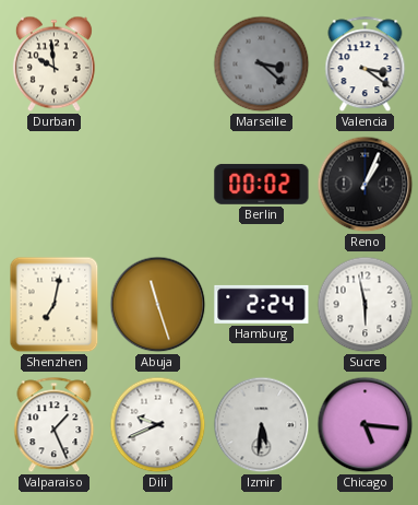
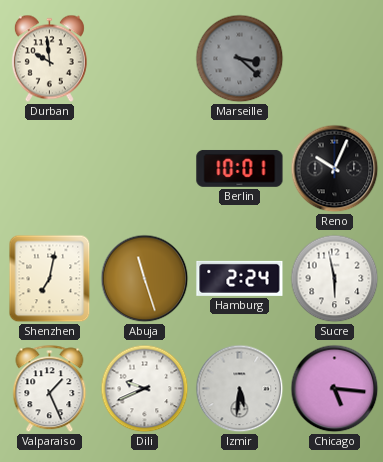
Valencia: 3:21 -> none (366, 64)
Berlin: 00:02 -> 10:01 (240, 169)
Reno: 1:04 -> 10:04 (335, 169)
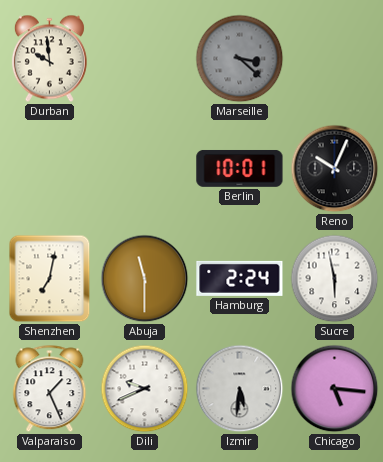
Abuja: 11:27 -> 11:30 (145, 279)
